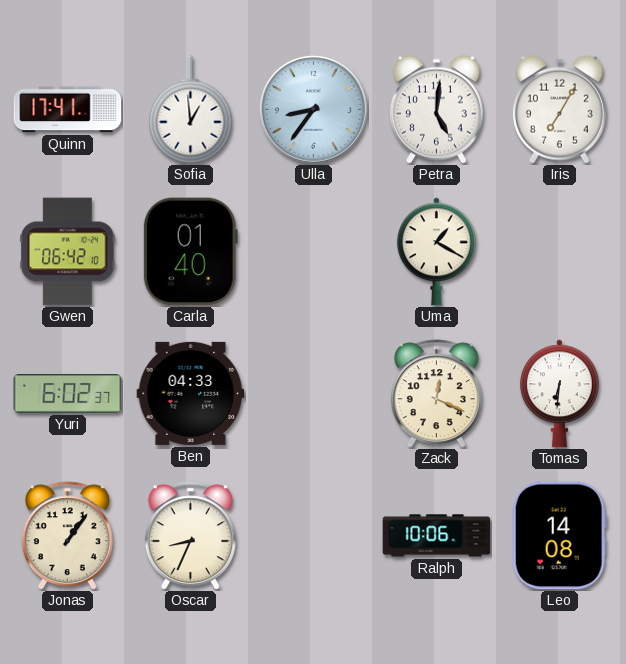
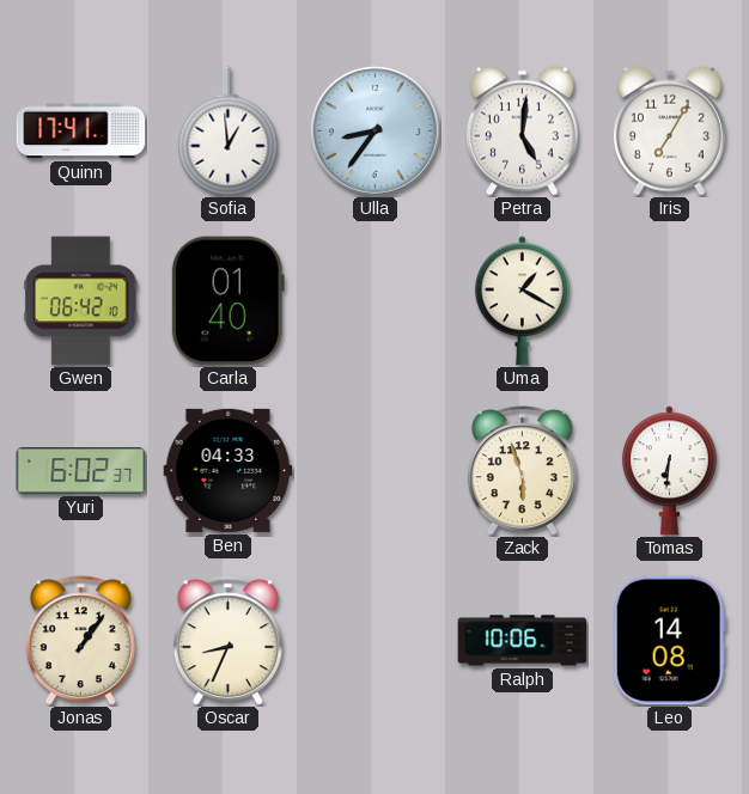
Zack: 12:19 -> 5:57 (522, 471)
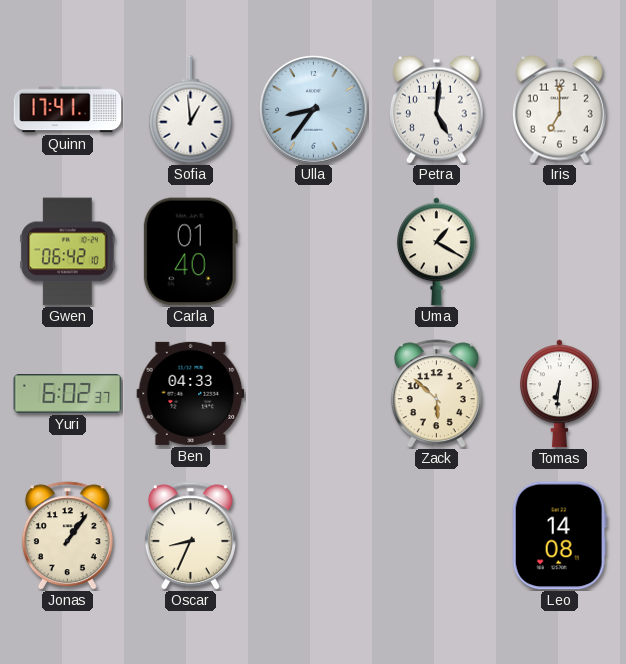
Iris: 7:05 -> 7:00 (559, 109)
Zack: 5:57 -> 5:52 (436, 394)
Ralph: 10:06 -> none (523, 641)
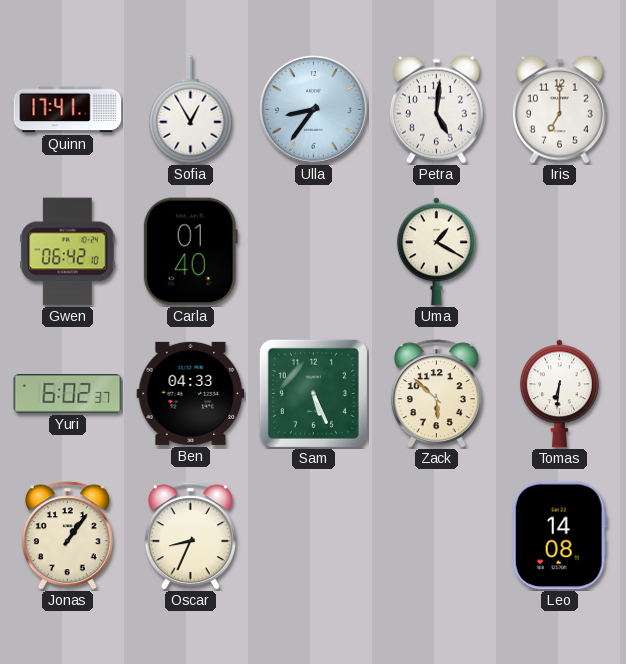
Sofia: 12:59 -> 12:55 (191, 110)
Sam: none -> 5:26 (313, 393)
